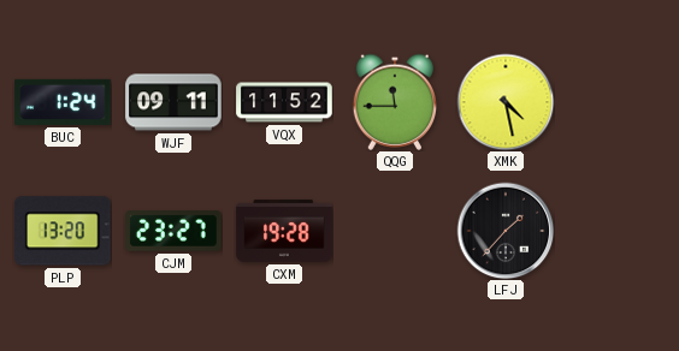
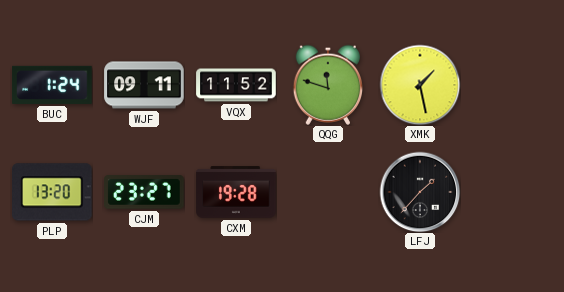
QQG: 11:45 -> 11:48 (327, 85)
XMK: 4:28 -> 1:28 (420, 85)
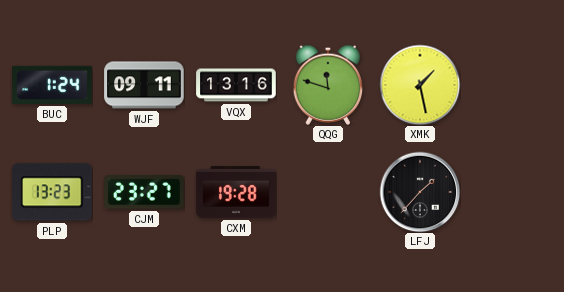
VQX: 11:52 -> 13:16 (236, 85)
PLP: 13:20 -> 13:23 (53, 192)
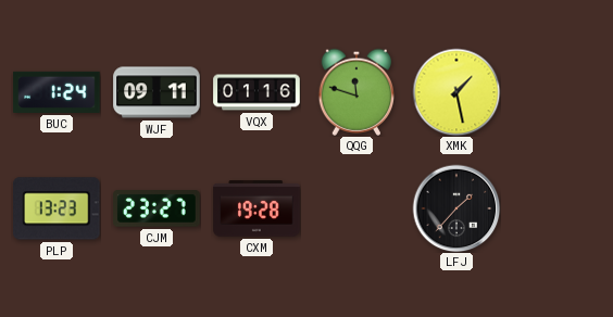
VQX: 13:16 -> 01:16 (257, 92)
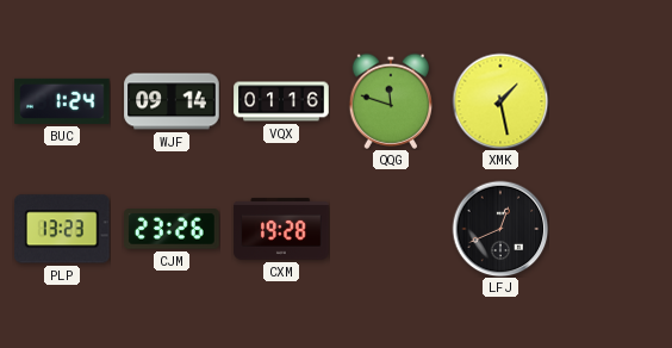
WJF: 09:11 -> 09:14 (172, 101)
CJM: 23:27 -> 23:26 (172, 229)
LFJ: 1:37 -> 12:41 (500, 229)
